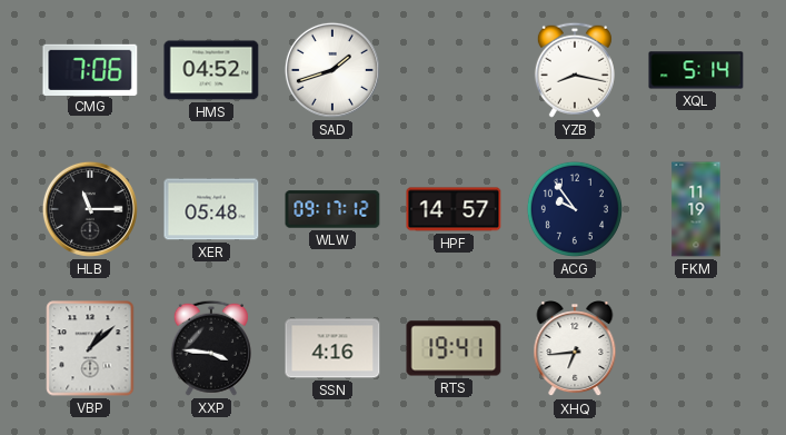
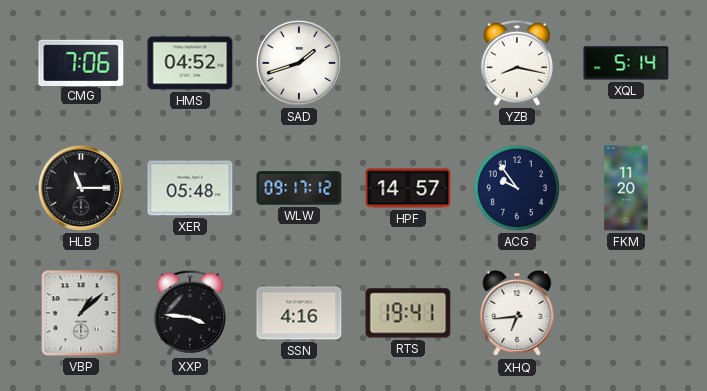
FKM: 11:19 -> 11:20 (626, 188)
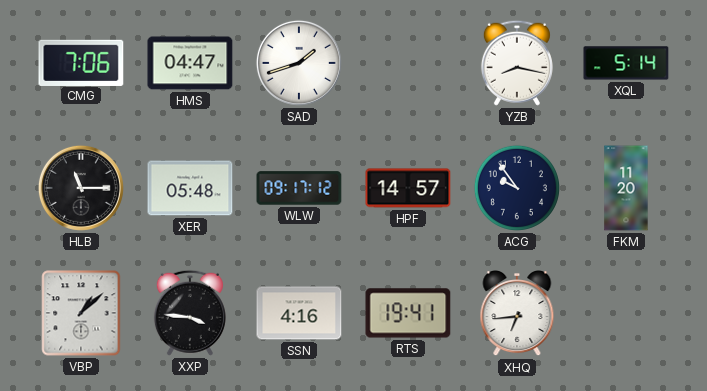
HMS: 04:52 -> 04:47 (190, 63)
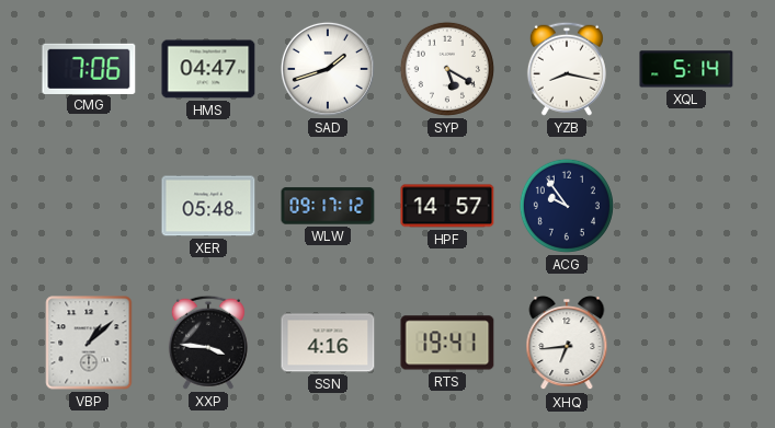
SYP: none -> 5:20 (447, 69)
HLB: 11:15 -> none (81, 188)
FKM: 11:20 -> none (626, 188)
